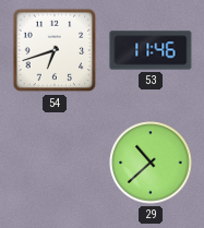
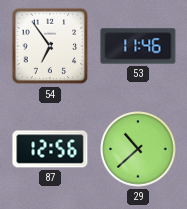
54: 6:42 -> 6:54 (50, 46)
87: none -> 12:56 (50, 149)
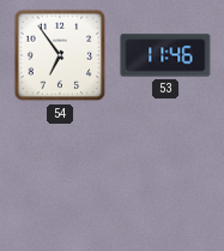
87: 12:56 -> none (50, 149)
29: 10:38 -> none (138, 149)
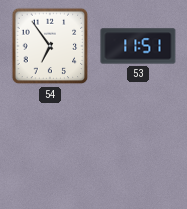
53: 11:46 -> 11:51 (138, 46)
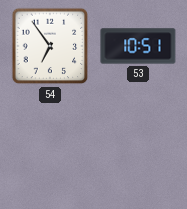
53: 11:51 -> 10:51 (138, 46)
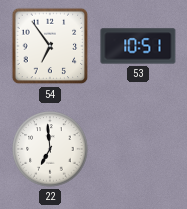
22: none -> 6:59 (50, 149)
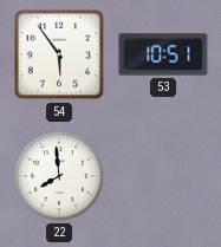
54: 6:54 -> 5:54 (59, 54)
22: 6:59 -> 7:59 (59, 176)
